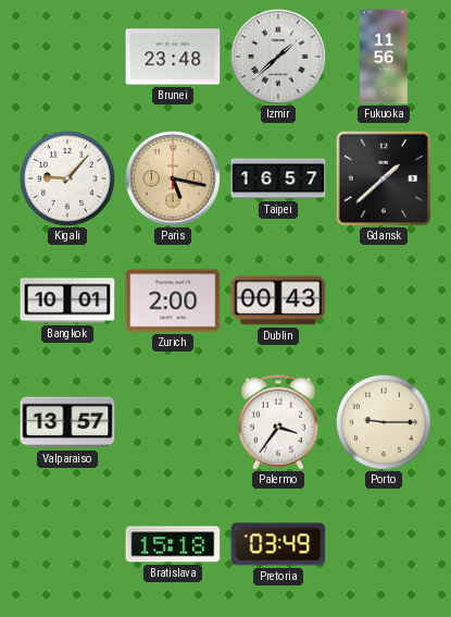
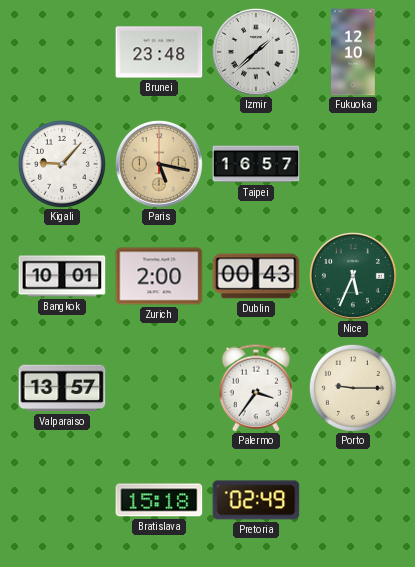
Fukuoka: 11:56 -> 12:10 (354, 52)
Gdansk: 1:38 -> none (384, 178)
Nice: none -> 5:34 (353, 276)
Pretoria: 03:49 -> 02:49 (256, 500)
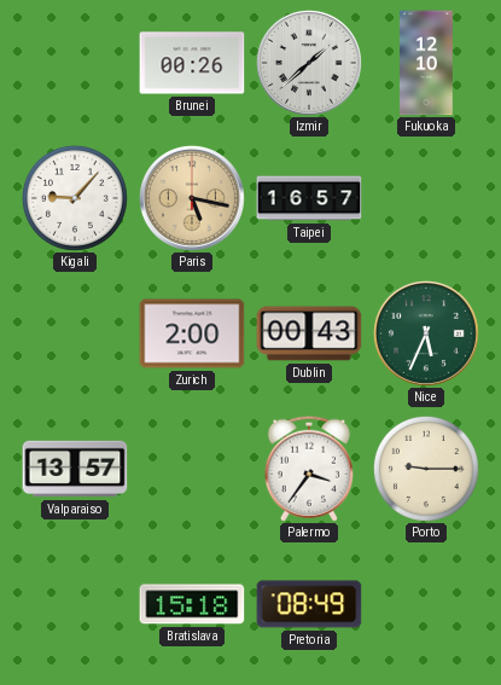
Brunei: 23:48 -> 00:26 (192, 63)
Bangkok: 10:01 -> none (62, 276)
Pretoria: 02:49 -> 08:49 (309, 604)
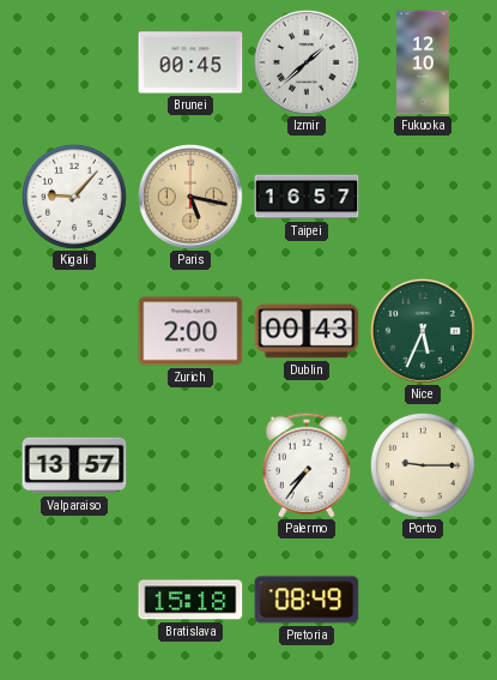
Brunei: 00:26 -> 00:45 (190, 62)
Palermo: 3:36 -> 7:36 (307, 465)
